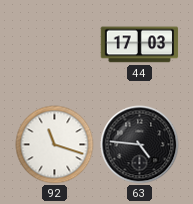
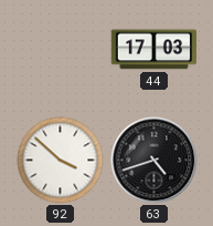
92: 11:18 -> 3:52 (61, 161)
63: 4:46 -> 4:42 (155, 161)
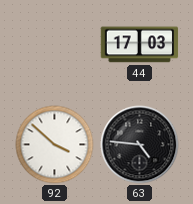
63: 4:42 -> 4:46 (140, 145)
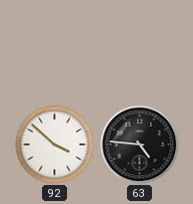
44: 17:03 -> none (140, 45)
